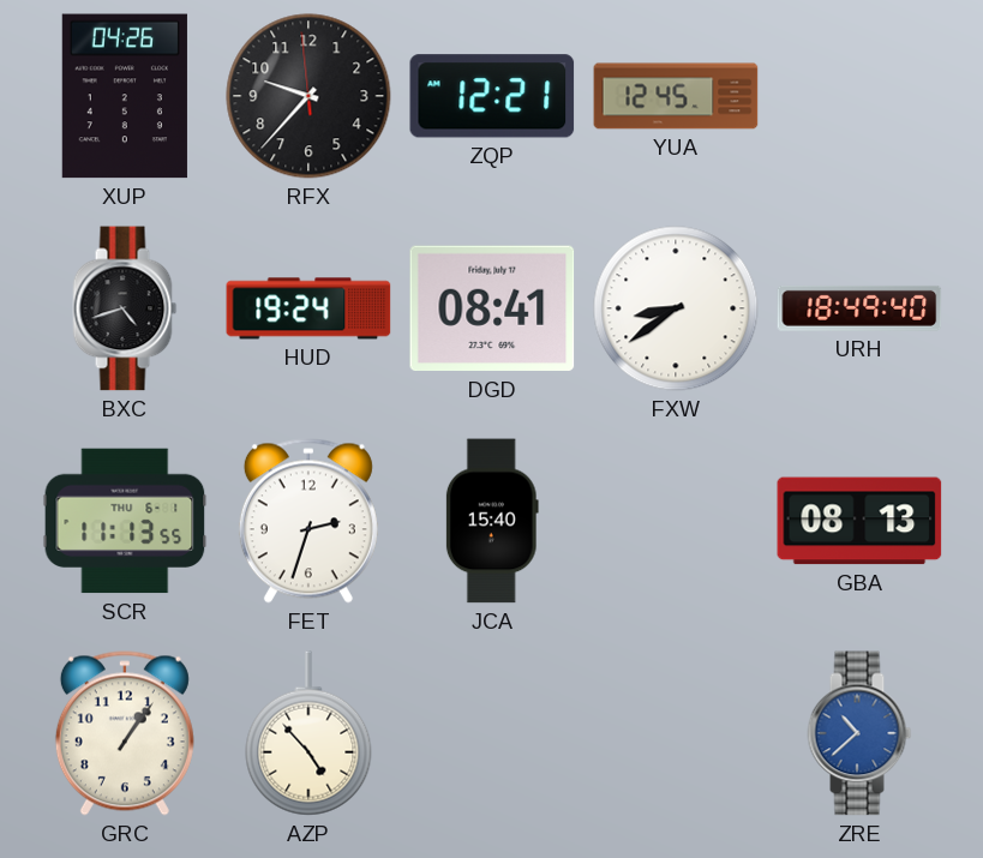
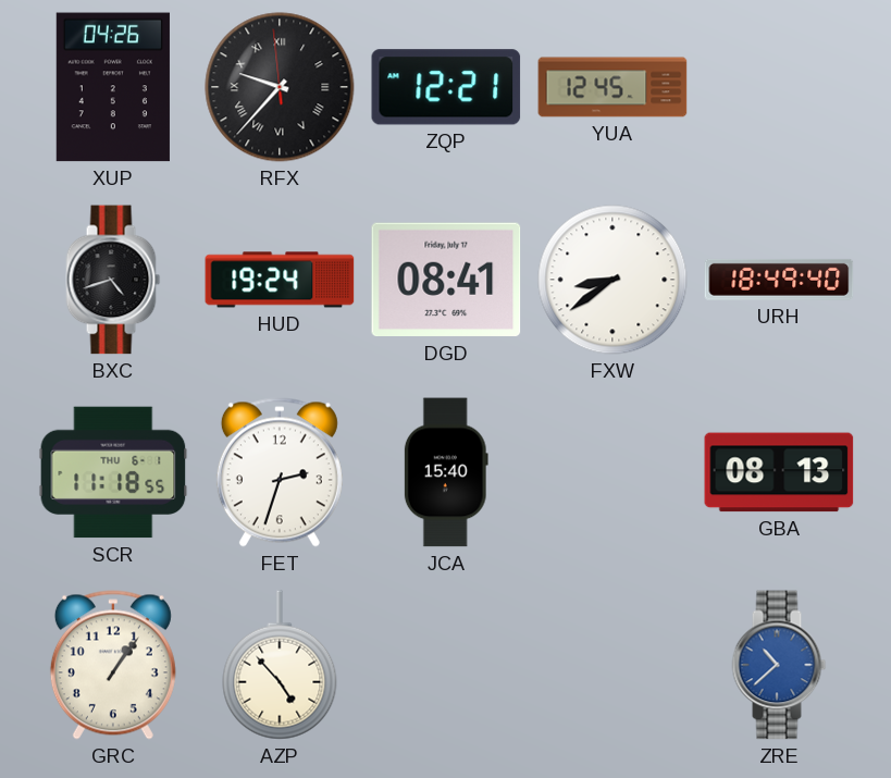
RFX numerals: Arabic -> Roman (280, 87)
SCR: 11:13 -> 11:18 (113, 472)
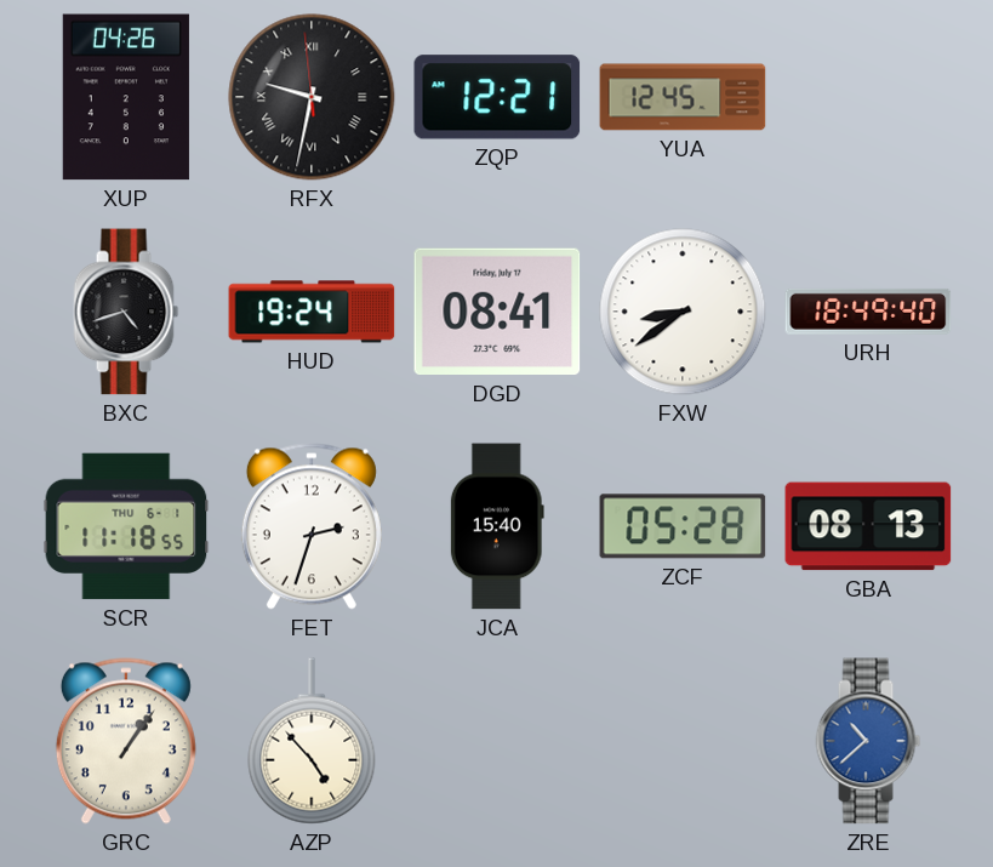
RFX: 9:36 -> 9:31 (312, 97)
ZCF: none -> 05:28 (683, 526)
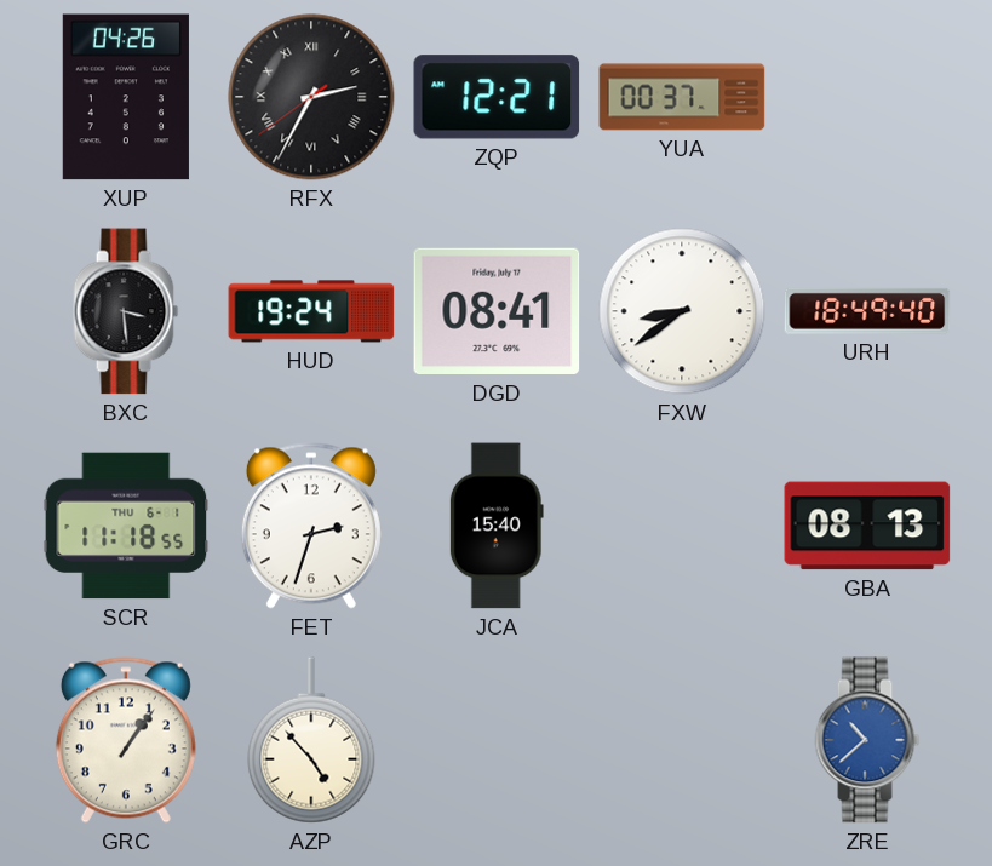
RFX: 9:31 -> 2:34 (311, 97)
YUA: 12:45 -> 00:37 (682, 97)
BXC: 4:42 -> 3:29 (126, 311)
ZCF: 05:28 -> none (683, 526)
